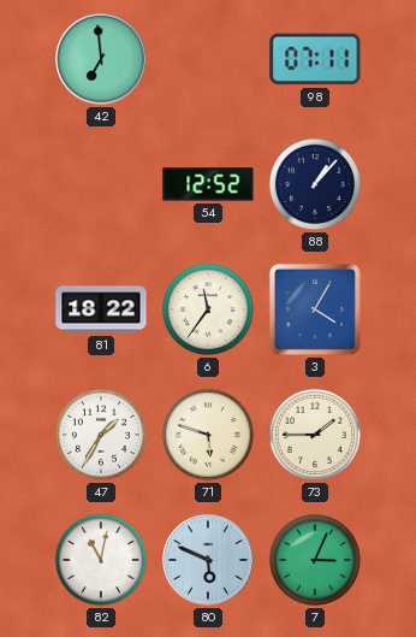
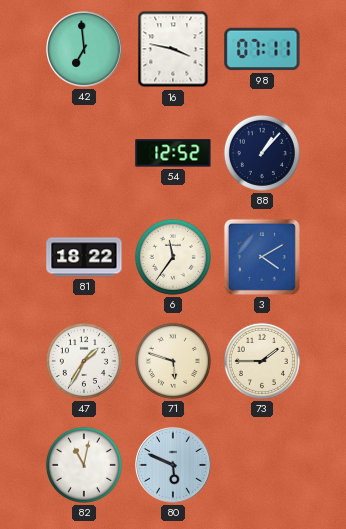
16: none -> 3:47 (173, 49)
3: 4:05 -> 4:10 (262, 257)
7: 3:04 -> none (315, 560)
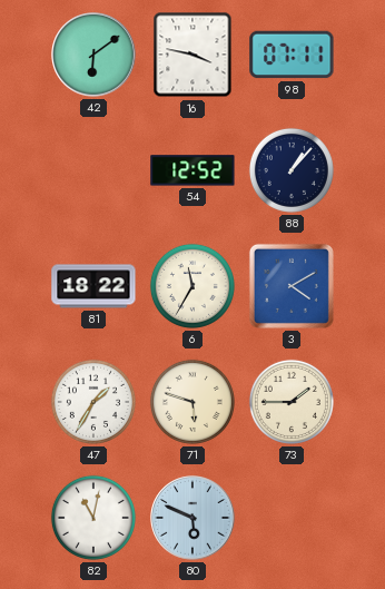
42: 6:59 -> 6:09 (93, 55)
6: 11:36 -> 11:35 (192, 286)
